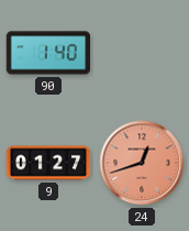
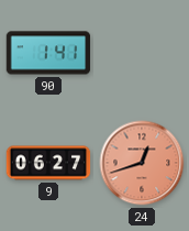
90: 1:40 -> 1:41 (48, 53)
9: 01:27 -> 06:27 (48, 163)
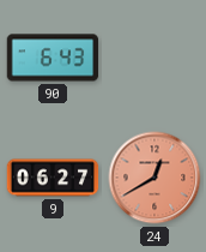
90: 1:41 -> 6:43 (53, 58)
24: 12:42 -> 12:40 (154, 178)
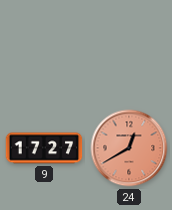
90: 6:43 -> none (53, 58)
9: 06:27 -> 17:27 (44, 148)
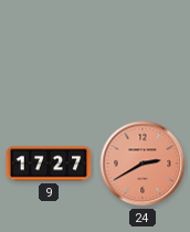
24: 12:40 -> 2:40 (142, 164)
